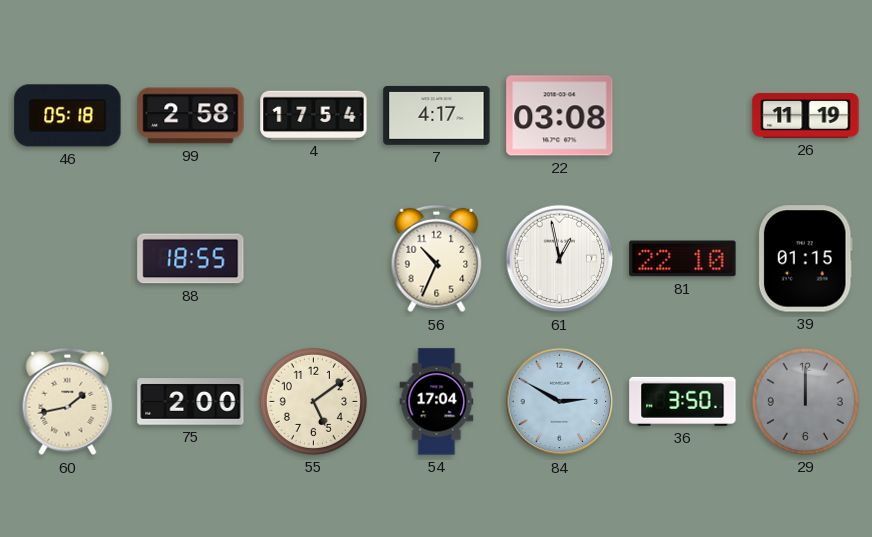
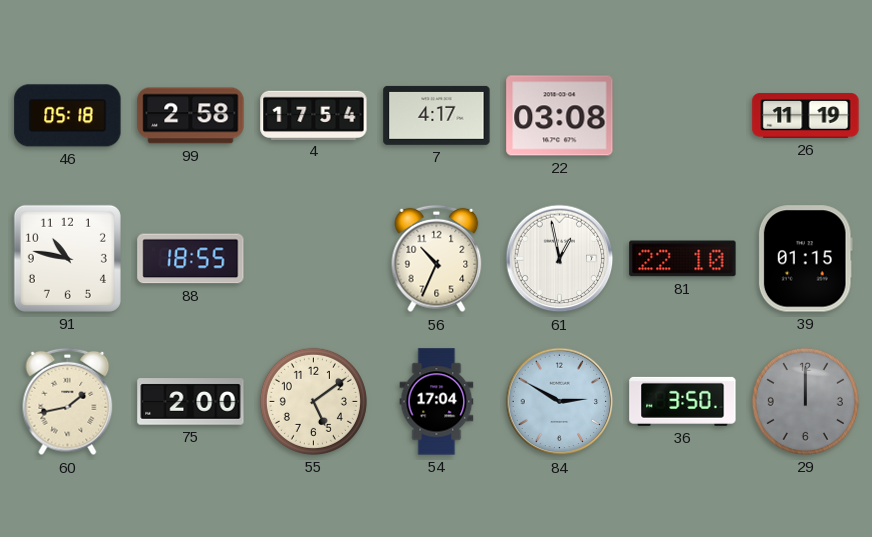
91: none -> 10:47 (67, 258)
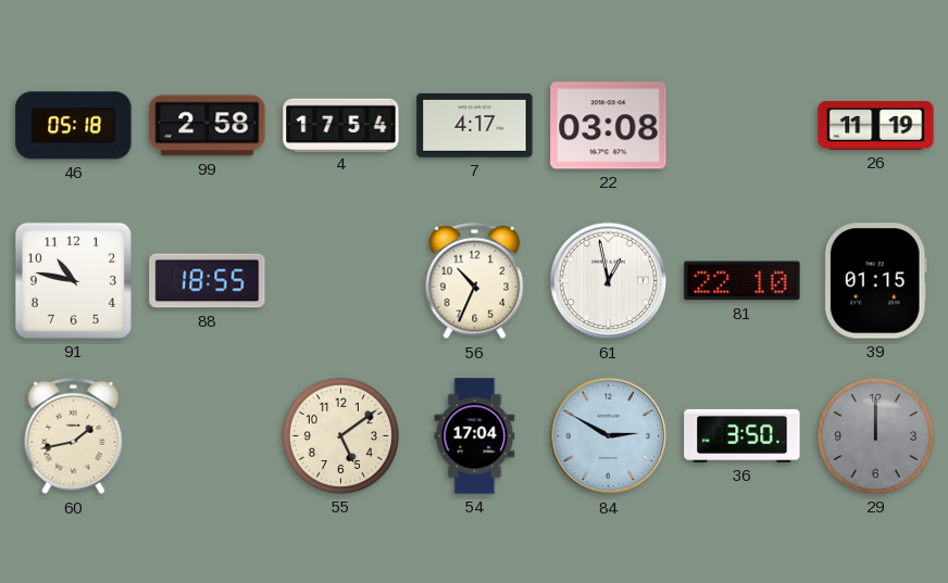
75: 2:00 -> none (191, 402)
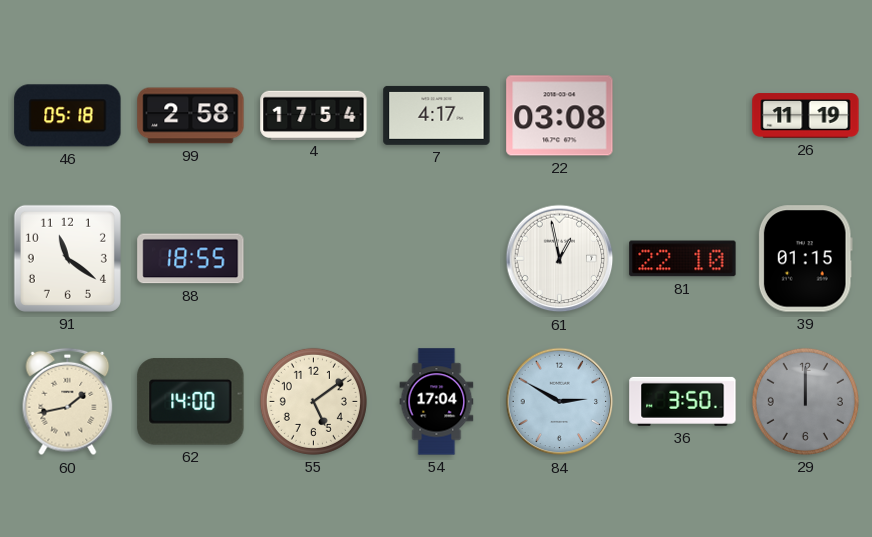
91: 10:47 -> 11:21 (67, 258)
56: 10:34 -> none (475, 281)
62: none -> 14:00 (191, 402)
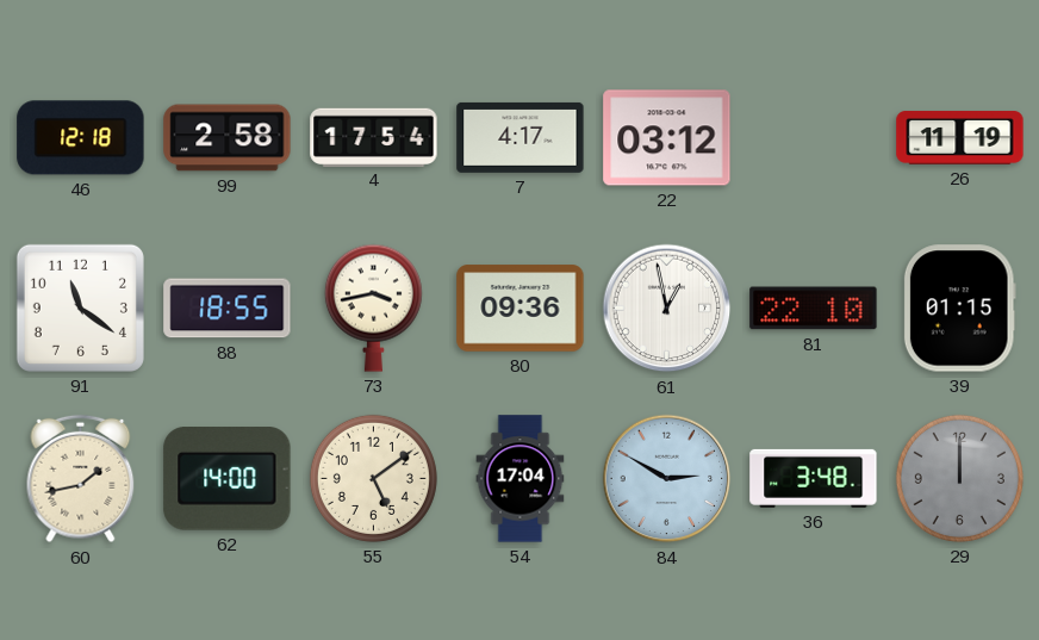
46: 05:18 -> 12:18 (81, 138)
22: 03:08 -> 03:12 (667, 138)
73: none -> 3:43 (373, 307)
80: none -> 09:36 (521, 309)
36: 3:50 -> 3:48 (814, 478)
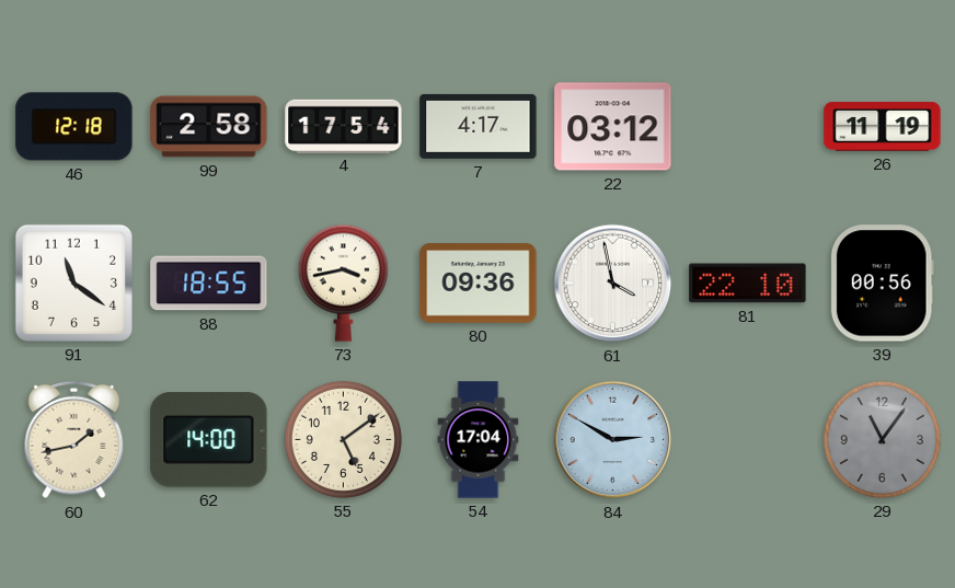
61: 12:58 -> 3:58 (613, 284)
39: 01:15 -> 00:56 (882, 284)
36: 3:48 -> none (814, 478)
29: 12:00 -> 11:06 (882, 439)
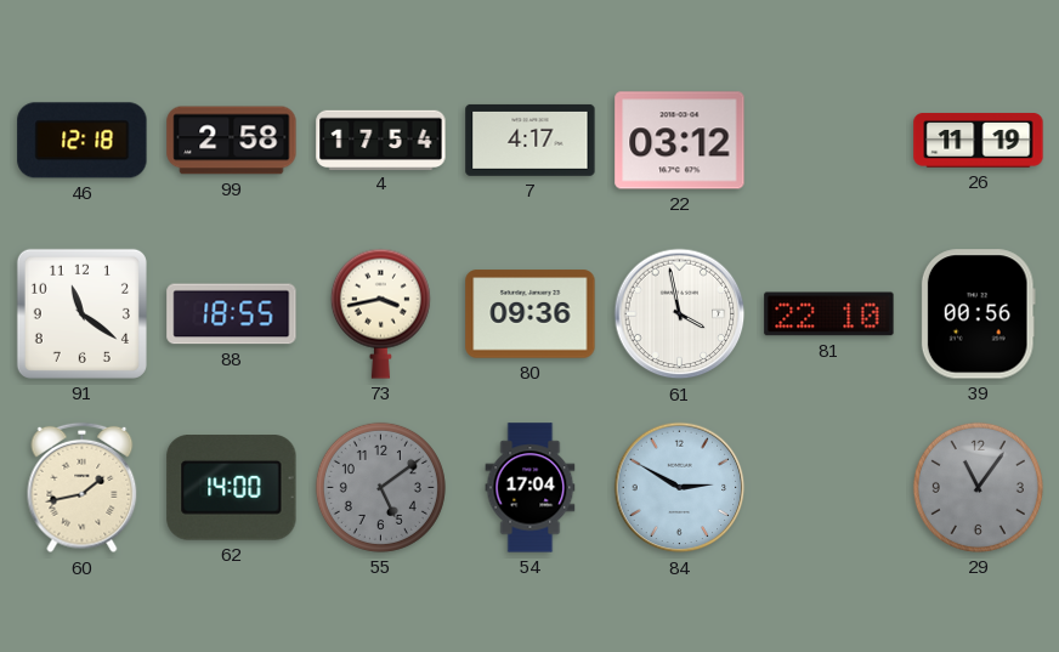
55 dial: cream -> grey (380, 487)
